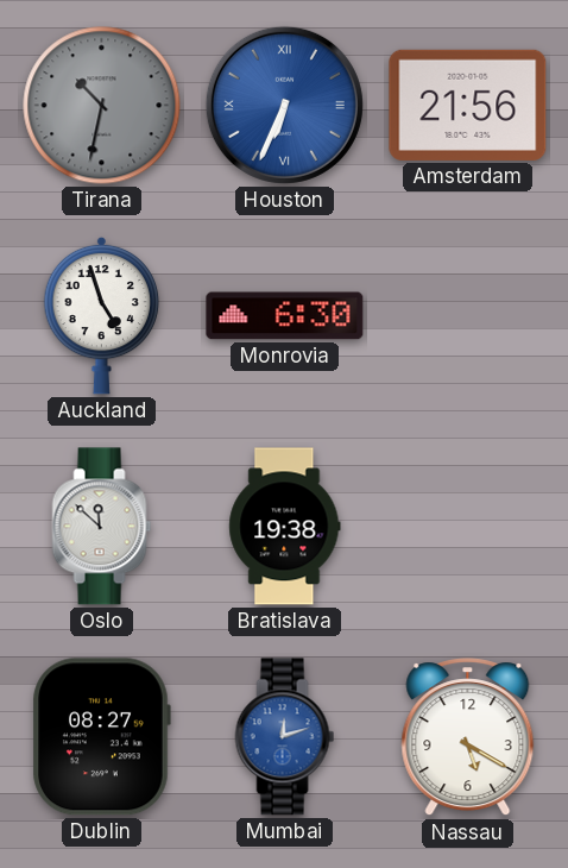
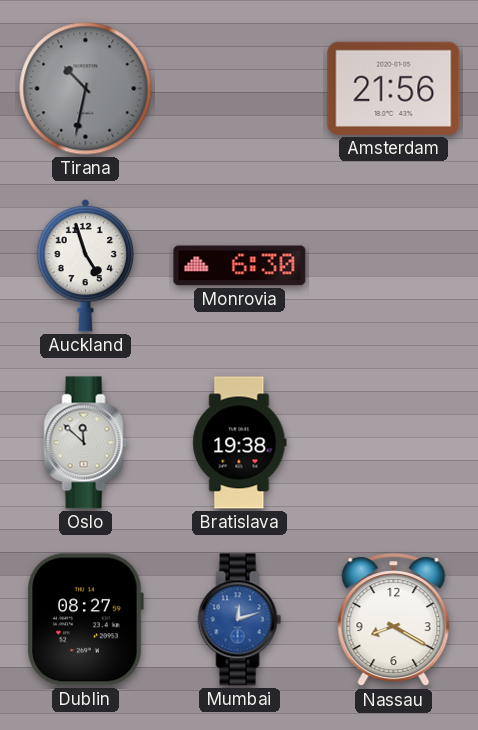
Houston: 6:34 -> none (284, 105)
Nassau: 5:20 -> 8:20 (394, 620)
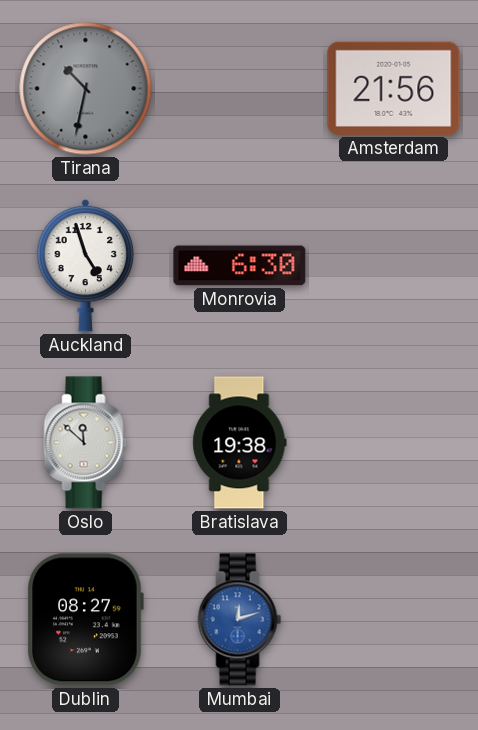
Nassau: 8:20 -> none (394, 620)
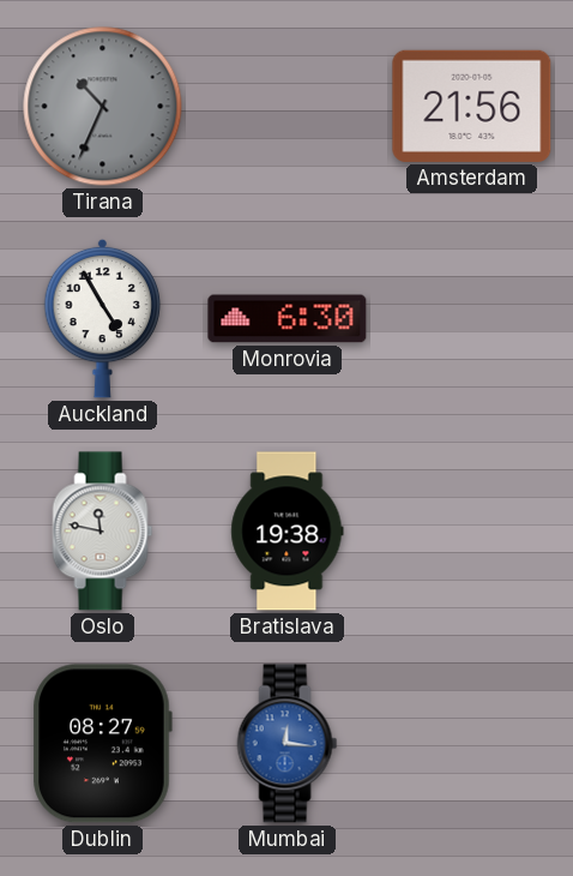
Tirana: 10:32 -> 10:34 (103, 107)
Auckland: 4:57 -> 4:55 (103, 318)
Oslo: 11:52 -> 11:47 (103, 532)
Mumbai: 12:12 -> 12:16 (288, 744)
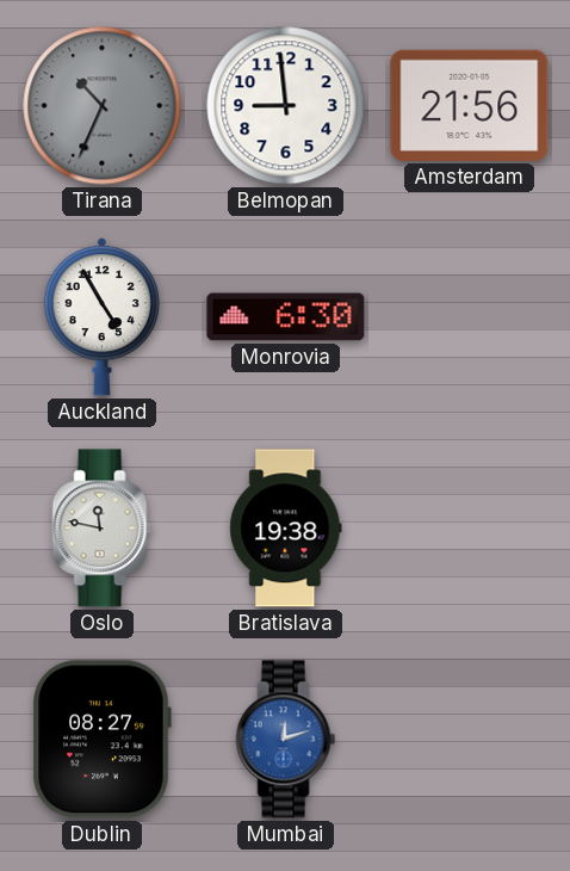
Belmopan: none -> 8:59 (286, 106)
Mumbai: 12:16 -> 12:12 (286, 740)
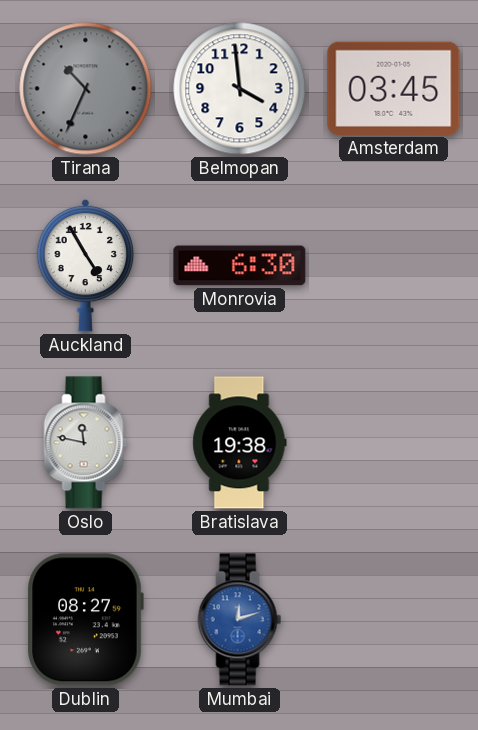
Belmopan: 8:59 -> 3:59 (240, 89)
Amsterdam: 21:56 -> 03:45 (394, 88)
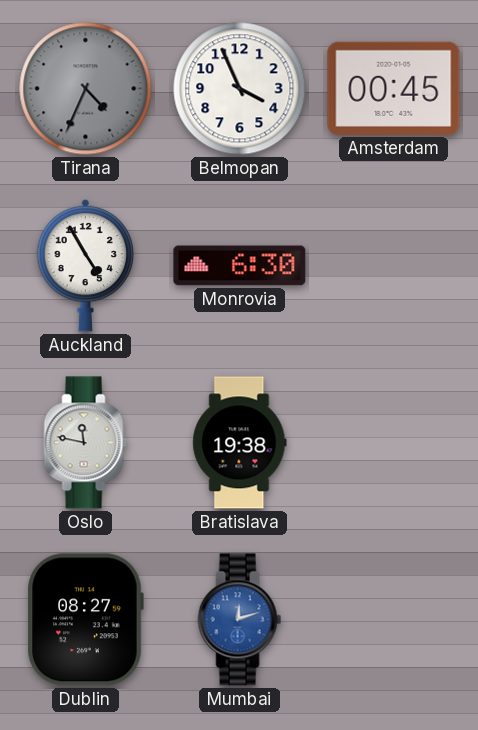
Tirana: 10:34 -> 4:34 (86, 89)
Belmopan: 3:59 -> 3:56 (240, 89)
Amsterdam: 03:45 -> 00:45 (394, 88)
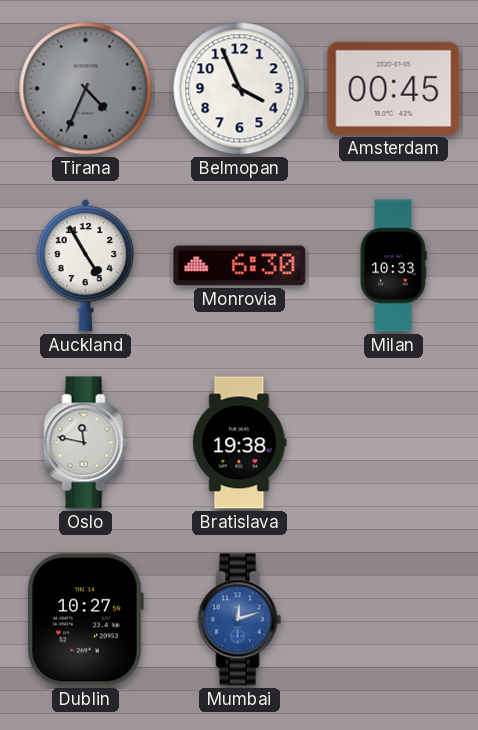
Milan: none -> 10:33 (393, 266)
Dublin: 08:27 -> 10:27 (85, 620)
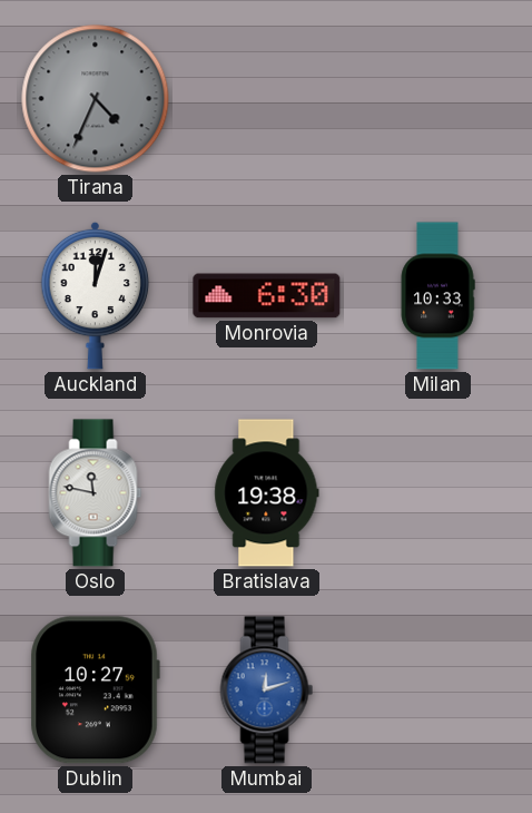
Belmopan: 3:56 -> none (240, 89)
Amsterdam: 00:45 -> none (394, 88)
Auckland: 4:55 -> 12:03 (96, 295)
